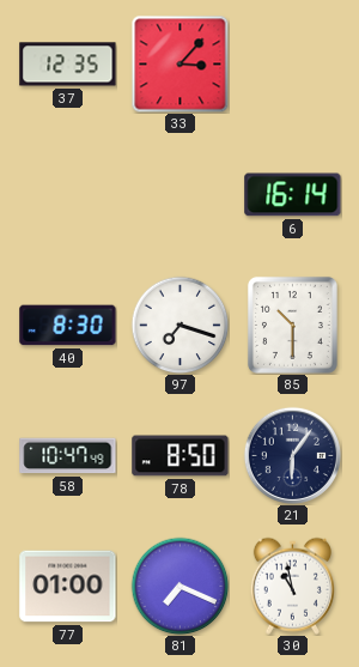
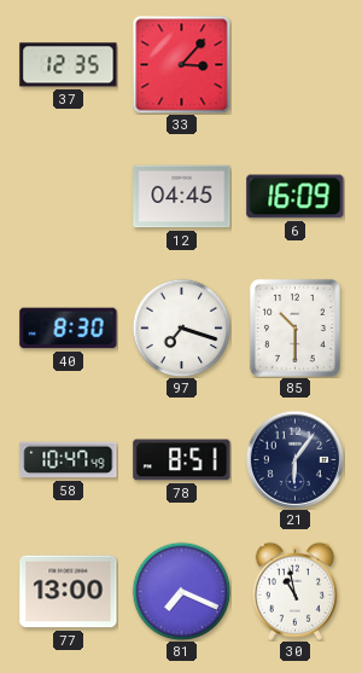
12: none -> 04:45 (182, 197)
6: 16:14 -> 16:09 (296, 197)
78: 8:50 -> 8:51 (182, 460)
77: 01:00 -> 13:00 (69, 592)
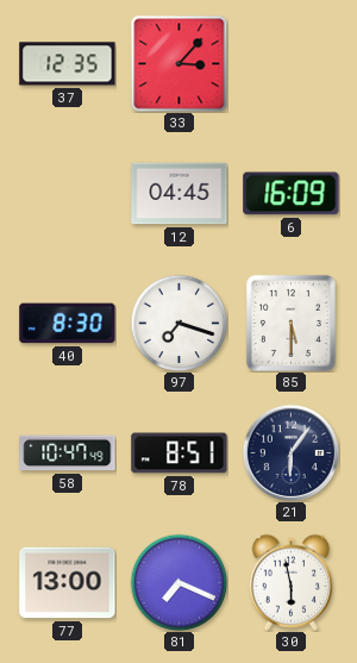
85: 10:30 -> 5:30 (290, 323)
30: 10:58 -> 5:58 (290, 582)
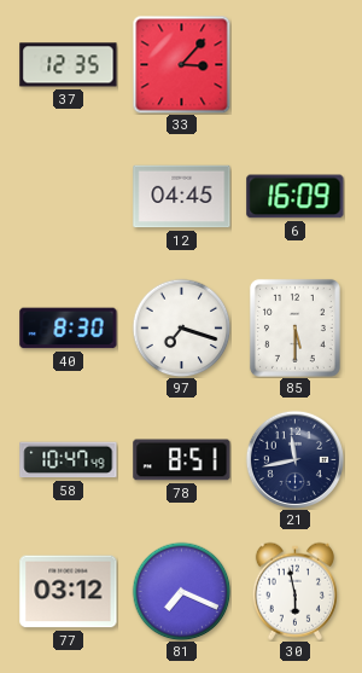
21: 6:06 -> 11:43 (294, 459)
77: 13:00 -> 03:12 (69, 592)
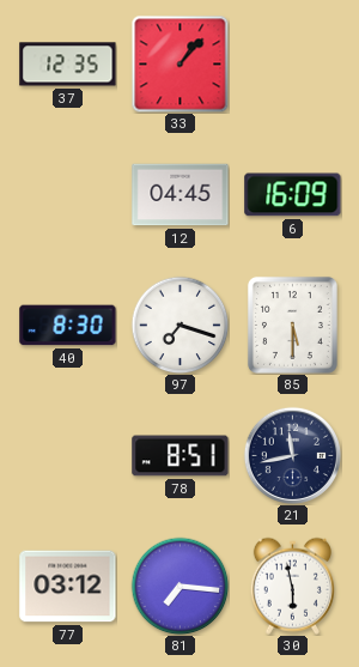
33: 3:07 -> 1:07 (180, 63)
58: 10:47 -> none (69, 460)
81: 7:19 -> 7:16 (180, 586)
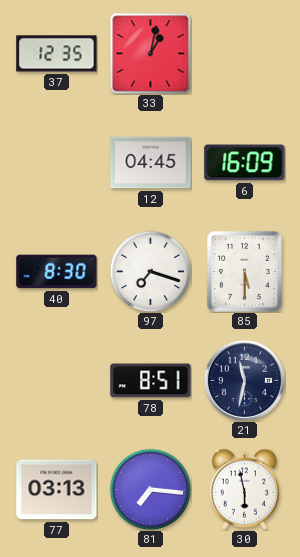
33: 1:07 -> 1:02 (150, 53)
21: 11:43 -> 11:32 (244, 380)
77: 03:12 -> 03:13 (57, 490)
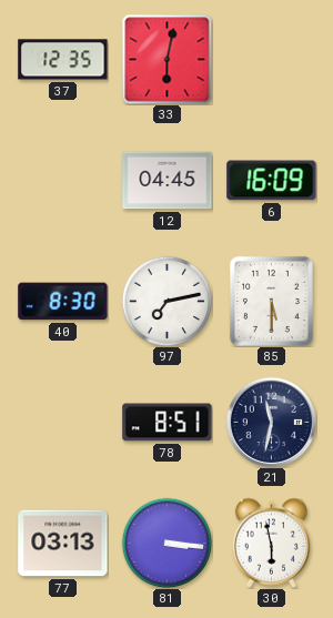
33: 1:02 -> 6:02 (167, 59)
97: 7:18 -> 7:13 (167, 301)
81: 7:16 -> 3:16 (167, 543)
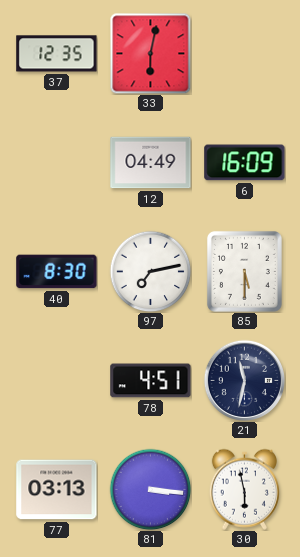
12: 04:45 -> 04:49 (151, 163)
78: 8:51 -> 4:51 (151, 381)
